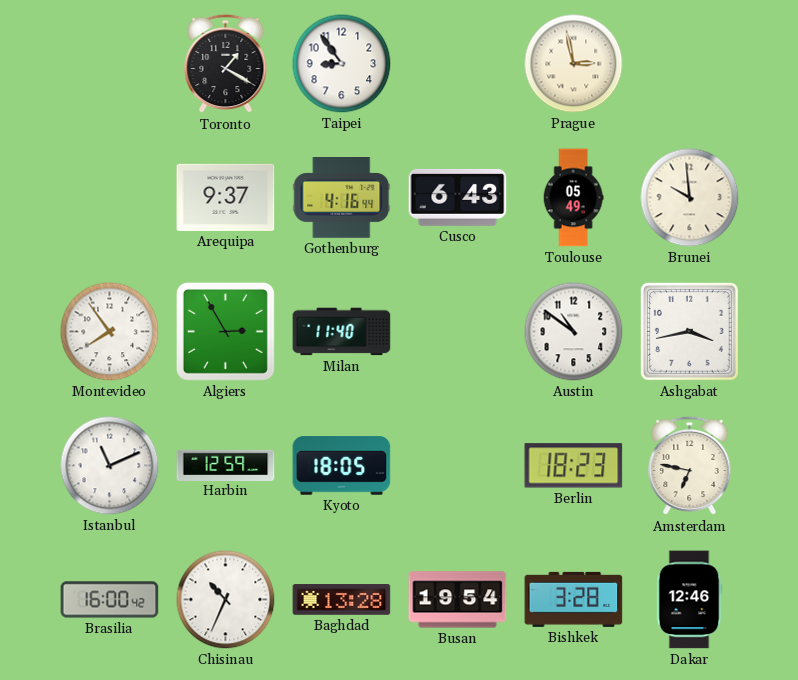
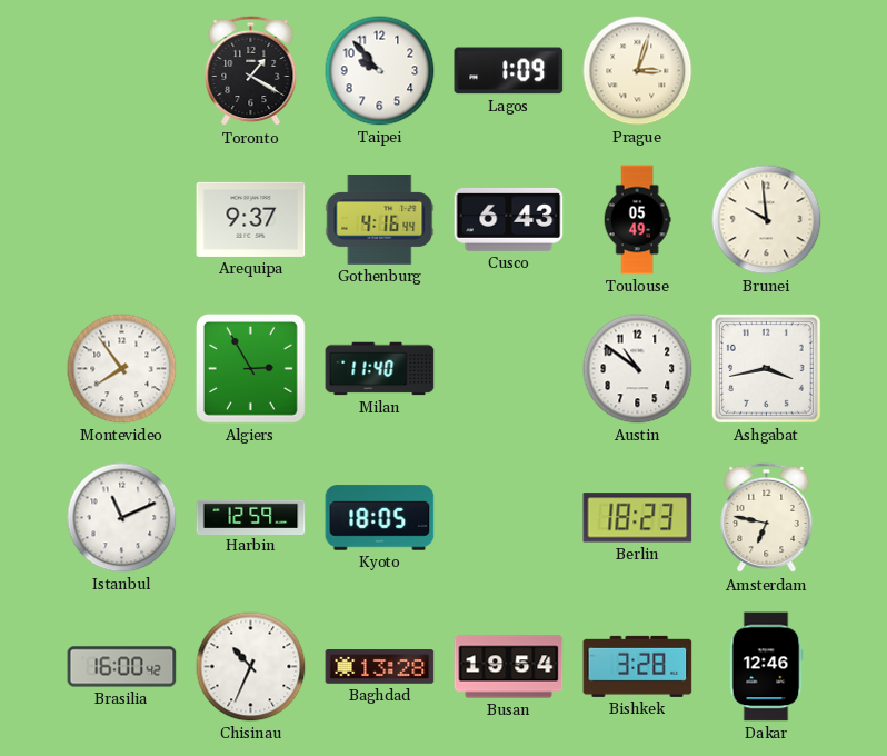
Taipei: 8:54 -> 9:53 (380, 71)
Lagos: none -> 1:09 (509, 71)
Prague: 2:58 -> 3:03 (638, 71)
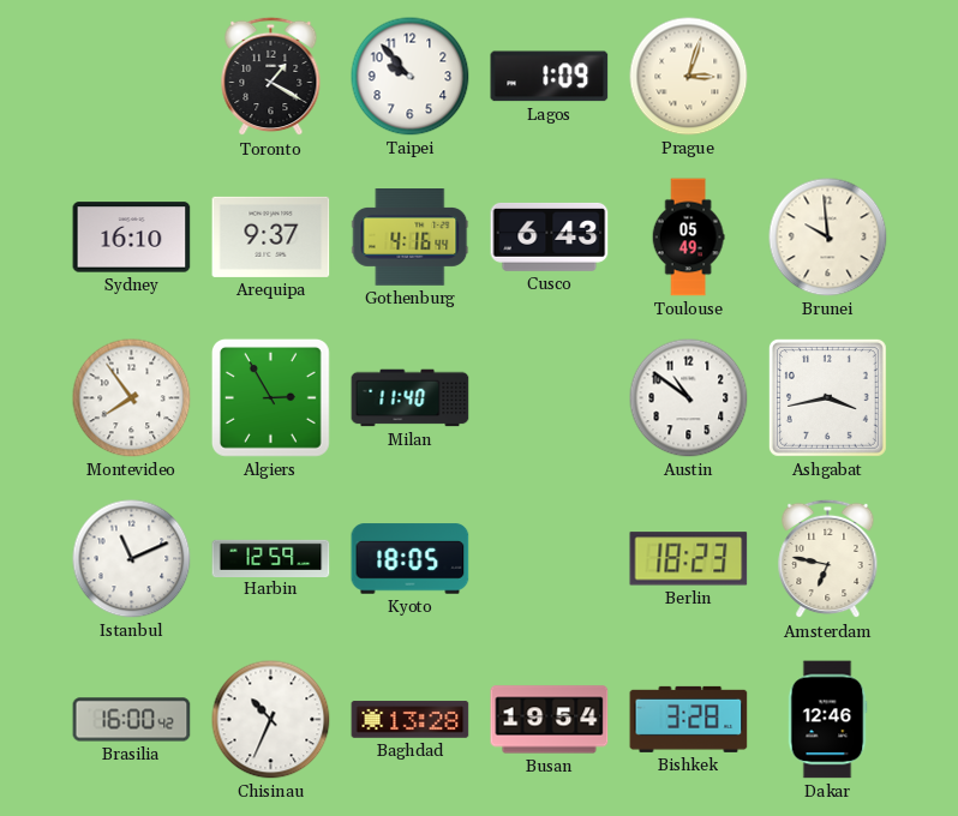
Sydney: none -> 16:10 (132, 238)
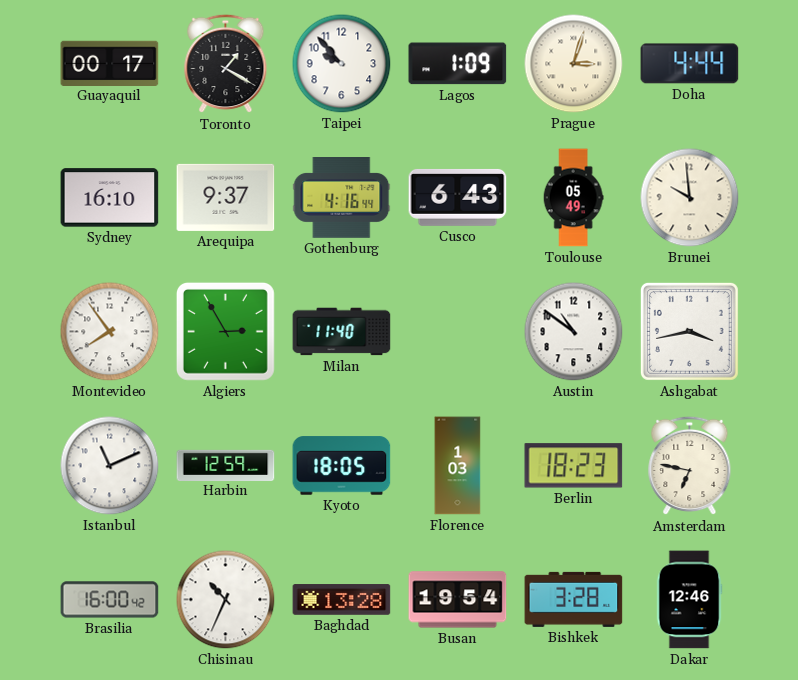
Guayaquil: none -> 00:17 (110, 63)
Doha: none -> 4:44 (690, 64)
Florence: none -> 1:03 (458, 466)
